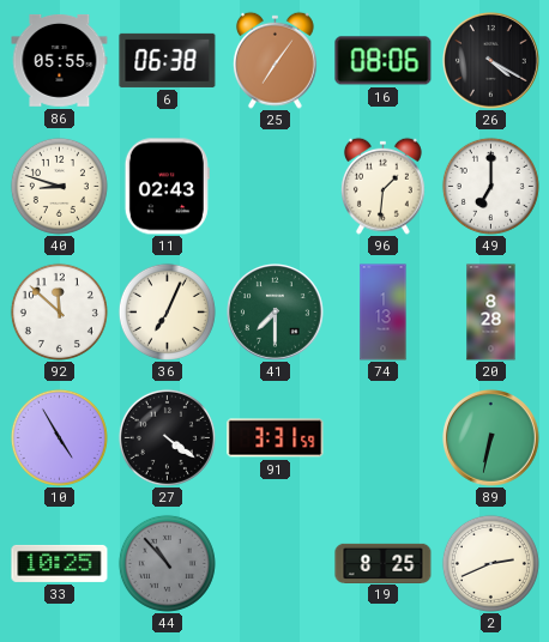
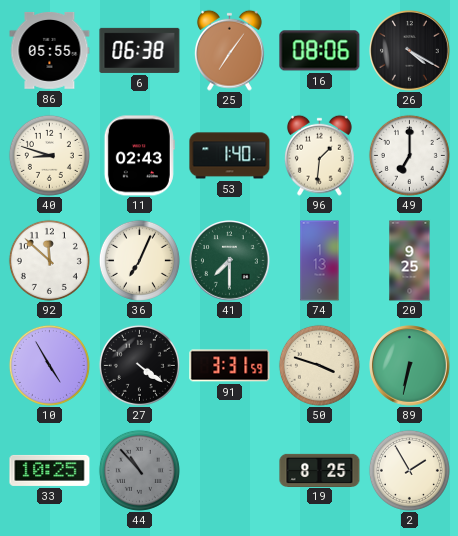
53: none -> 1:40 (230, 156)
20: 8:28 -> 9:25 (410, 261)
50: none -> 3:48 (319, 365)
2: 2:41 -> 1:55 (409, 470)
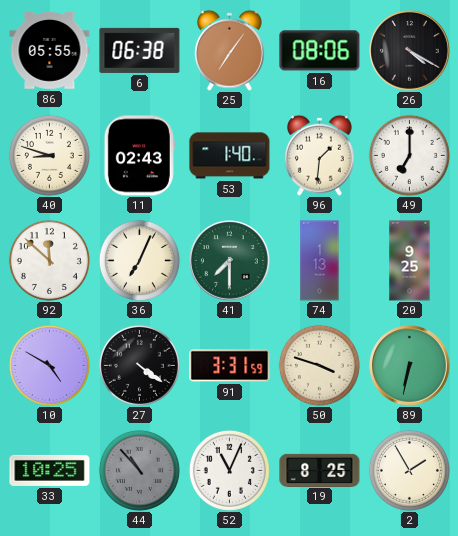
10: 4:55 -> 4:50 (49, 365)
52: none -> 11:04 (229, 470)
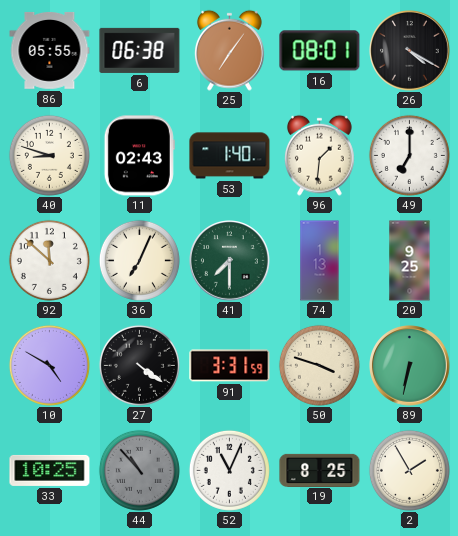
16: 08:06 -> 08:01 (320, 51)
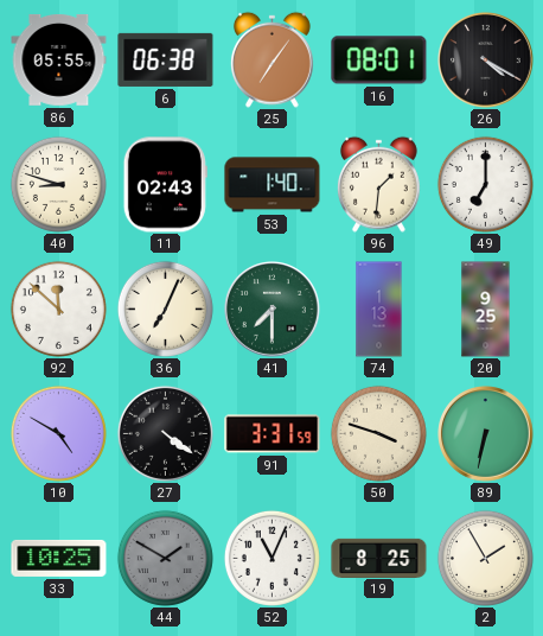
44: 10:53 -> 1:50 (165, 558)
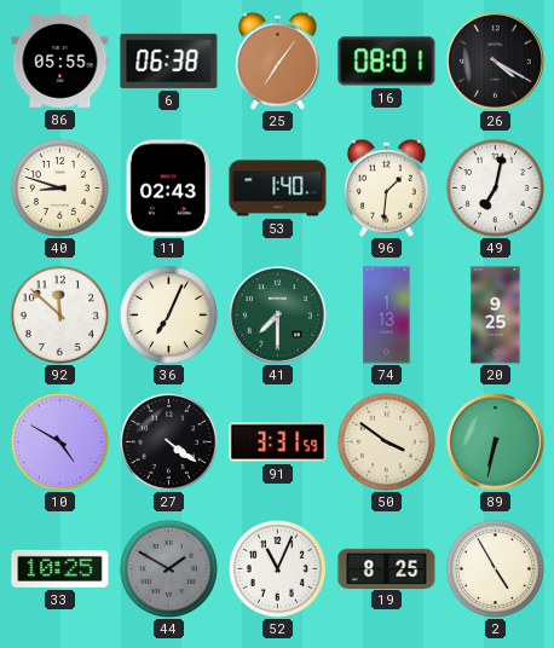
49: 7:00 -> 7:02 (495, 187)
50: 3:48 -> 3:51 (386, 441)
2: 1:55 -> 4:55 (495, 568)
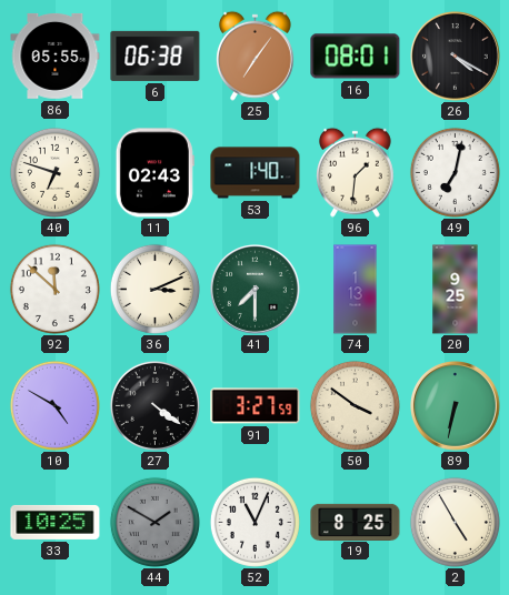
40: 8:48 -> 6:48 (54, 172)
36: 7:04 -> 3:11 (154, 289)
91: 3:31 -> 3:27 (256, 406)
